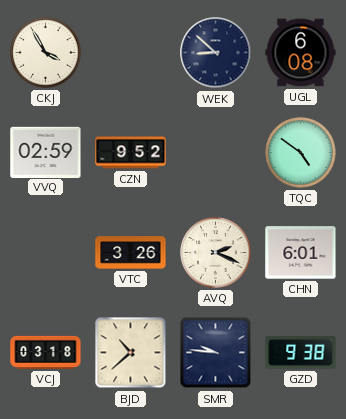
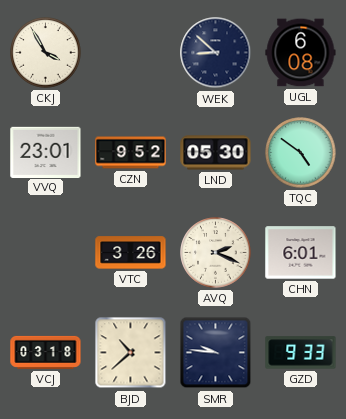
VVQ: 02:59 -> 23:01 (46, 152)
LND: none -> 05:30 (216, 153)
GZD: 9:38 -> 9:33 (301, 353)
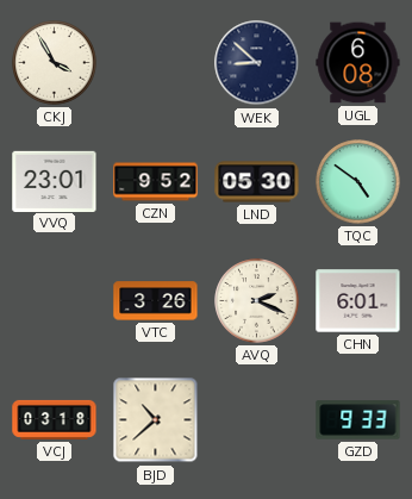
SMR: 9:46 -> none (216, 353)
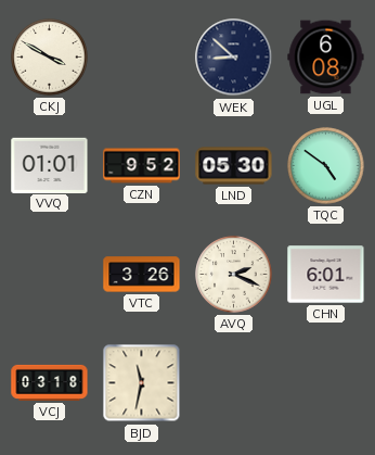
CKJ: 3:55 -> 3:50 (50, 58)
VVQ: 23:01 -> 01:01 (50, 165)
BJD: 10:38 -> 11:32 (142, 383)
GZD: 9:33 -> none (358, 420)
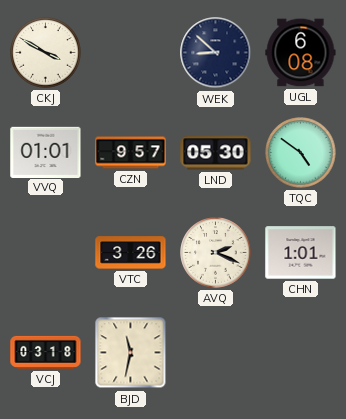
CZN: 9:52 -> 9:57 (131, 153)
CHN: 6:01 -> 1:01 (301, 253)
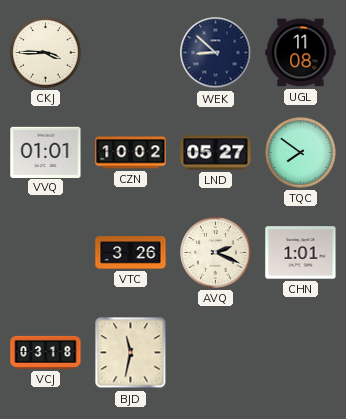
CKJ: 3:50 -> 3:45 (46, 53)
UGL: 6:08 -> 11:08 (301, 53)
CZN: 9:57 -> 10:02 (131, 153)
LND: 05:30 -> 05:27 (216, 153)
TQC: 4:51 -> 7:51 (301, 153)
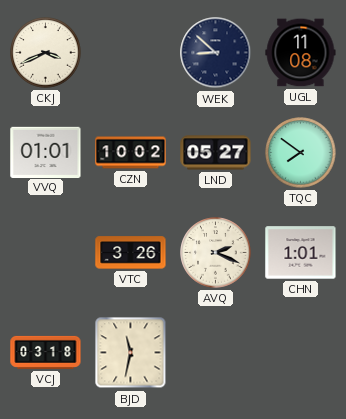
CKJ: 3:45 -> 3:41 (46, 53)
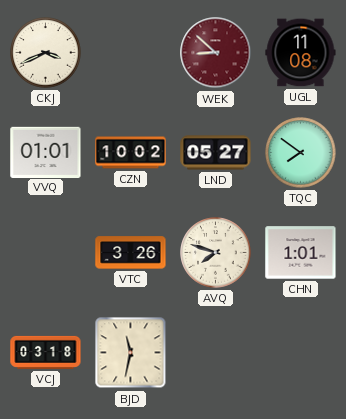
WEK dial: navy -> burgundy (216, 53)
AVQ: 2:19 -> 7:48 (216, 253)
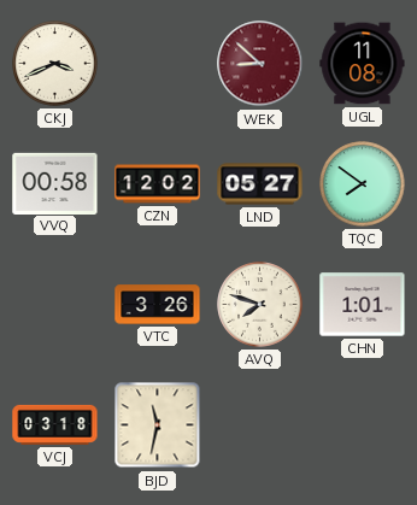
VVQ: 01:01 -> 00:58 (55, 183)
CZN: 10:02 -> 12:02 (158, 184)
